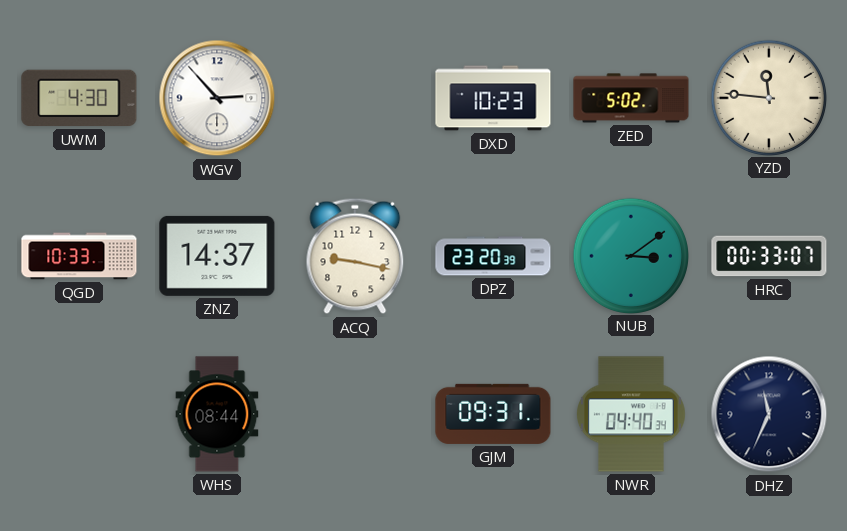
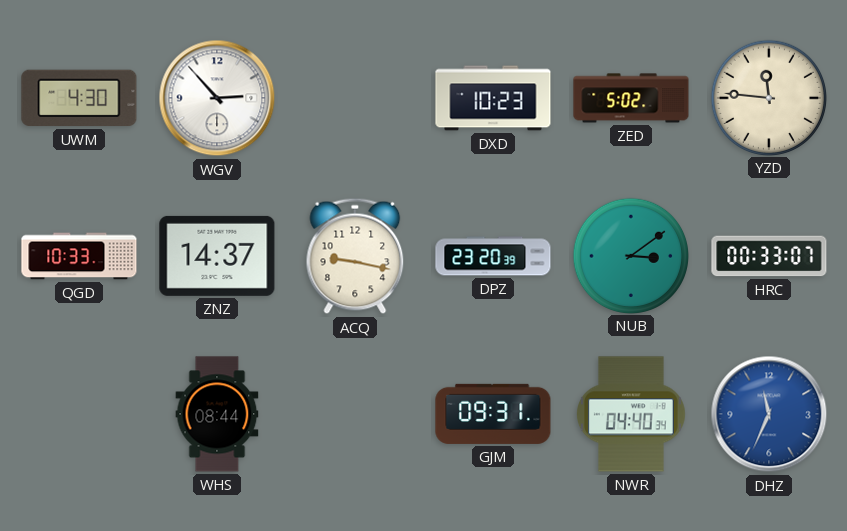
DHZ dial: navy -> blue (769, 414)
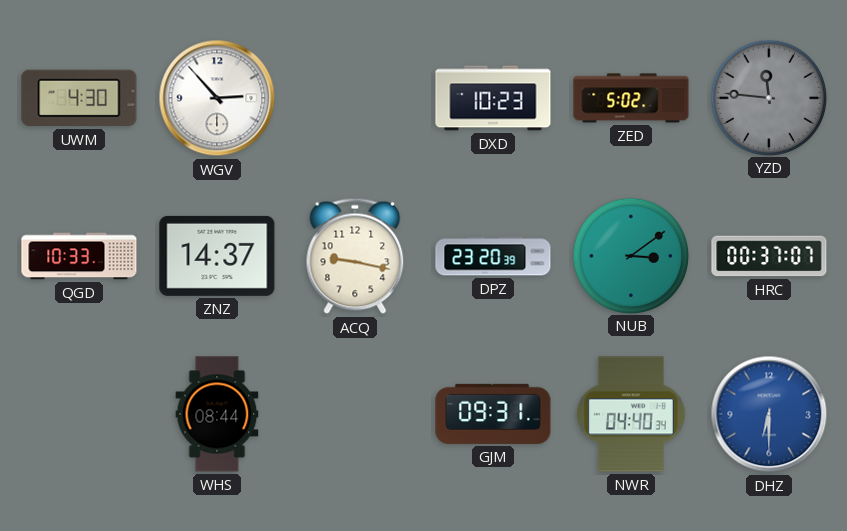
YZD dial: cream -> grey (768, 97)
HRC: 00:33 -> 00:37 (769, 256)
DHZ: 11:34 -> 6:30 (769, 414)
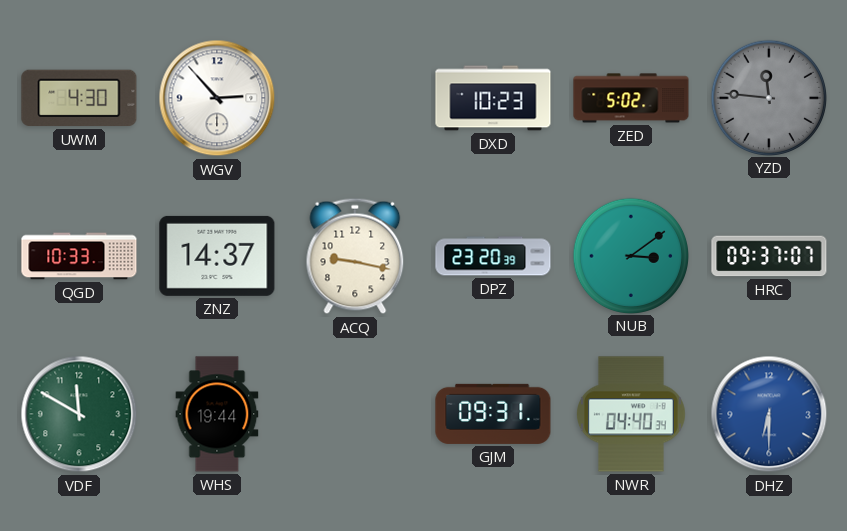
HRC: 00:37 -> 09:37 (769, 256)
VDF: none -> 11:50 (79, 414)
WHS: 08:44 -> 19:44 (217, 414)
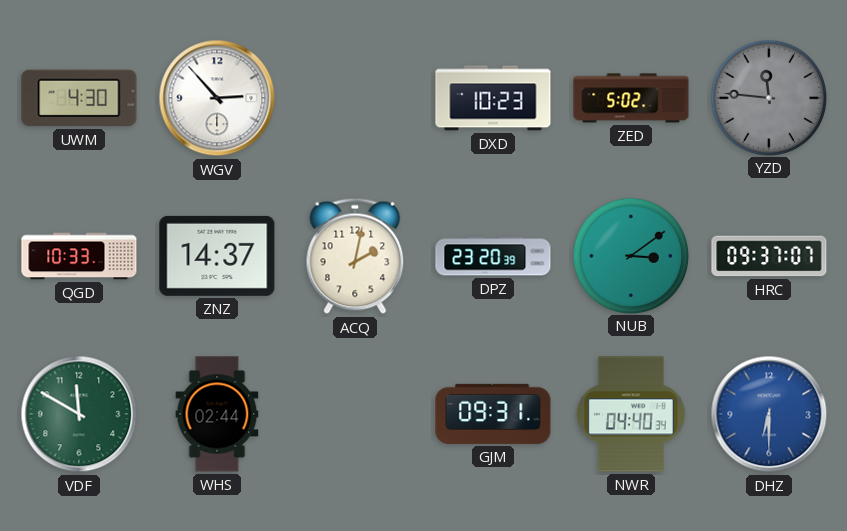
ACQ: 9:17 -> 2:02 (355, 256)
WHS: 19:44 -> 02:44 (217, 414)
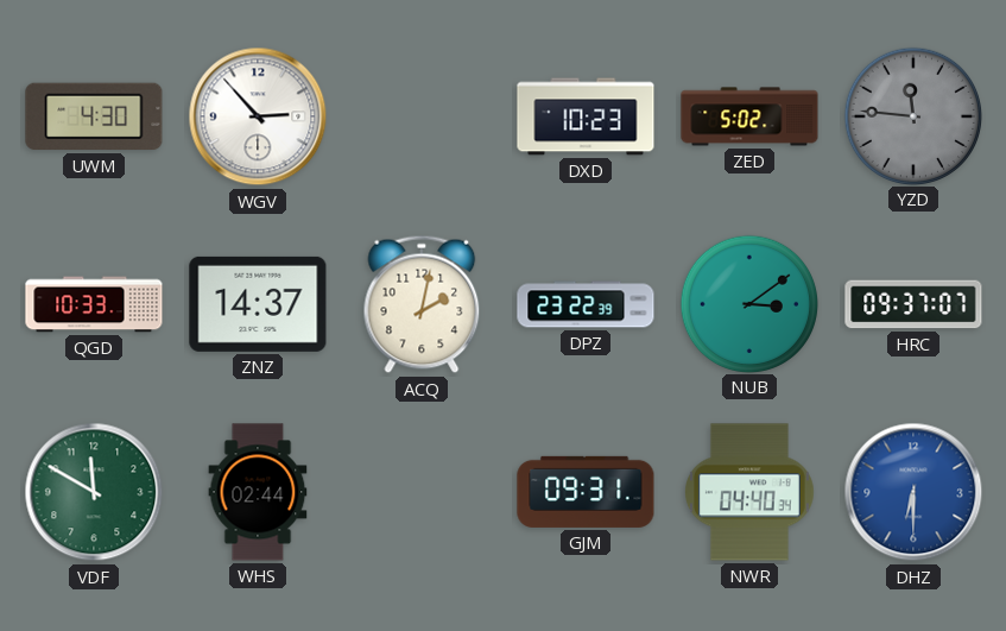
DPZ: 23:20 -> 23:22 (586, 304)
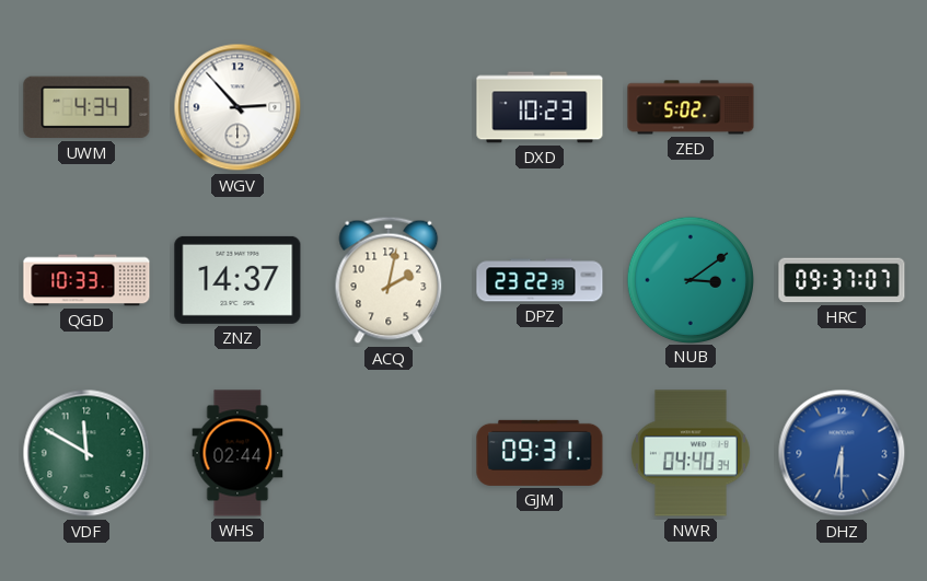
UWM: 4:30 -> 4:34 (86, 107)
YZD: 11:46 -> none (912, 115)
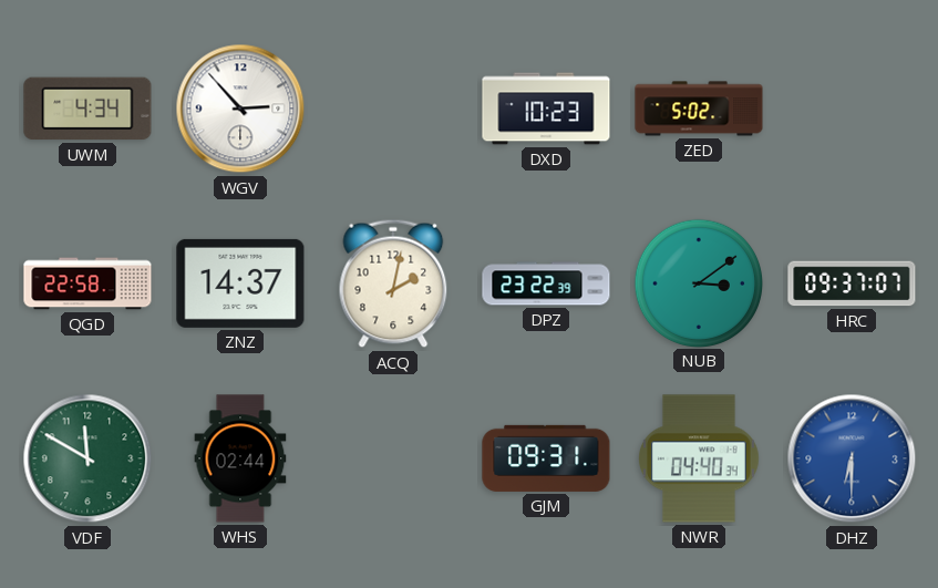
QGD: 10:33 -> 22:58 (87, 283)
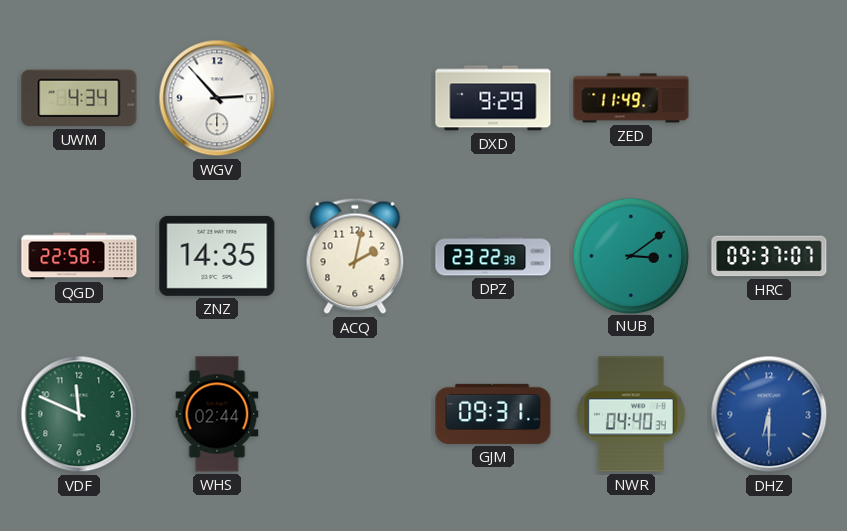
DXD: 10:23 -> 9:29 (493, 98)
ZED: 5:02 -> 11:49 (631, 98)
ZNZ: 14:37 -> 14:35 (217, 256)
VDF: 11:50 -> 11:49 (79, 414)
